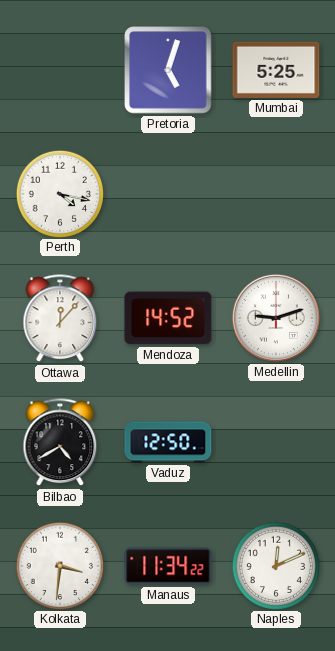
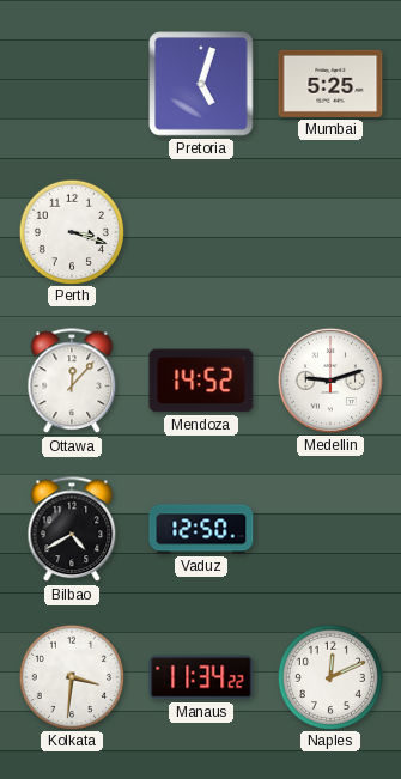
Perth: 4:17 -> 3:18 (71, 231)
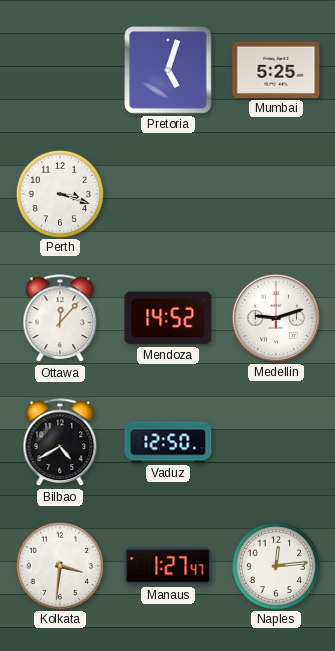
Manaus: 11:34 -> 1:27 (168, 566)
Naples: 12:11 -> 12:14 (275, 565)
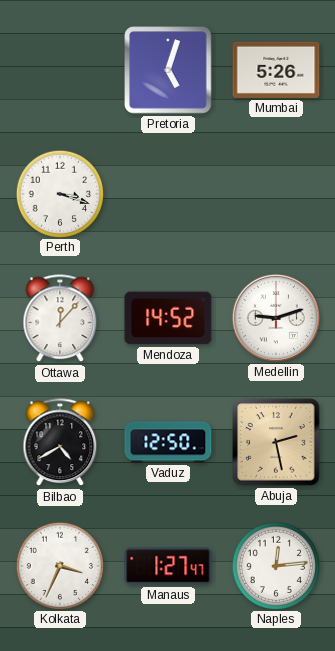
Mumbai: 5:25 -> 5:26 (276, 70)
Abuja: none -> 2:28 (276, 442)
Kolkata: 3:31 -> 3:34 (59, 565)
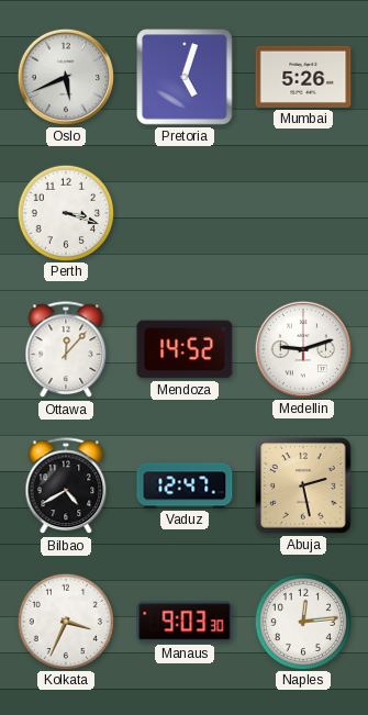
Oslo: none -> 5:41 (66, 77)
Vaduz: 12:50 -> 12:47 (185, 485)
Manaus: 1:27 -> 9:03 (185, 622)
